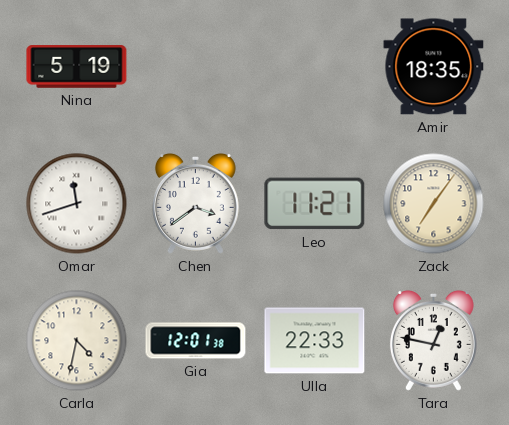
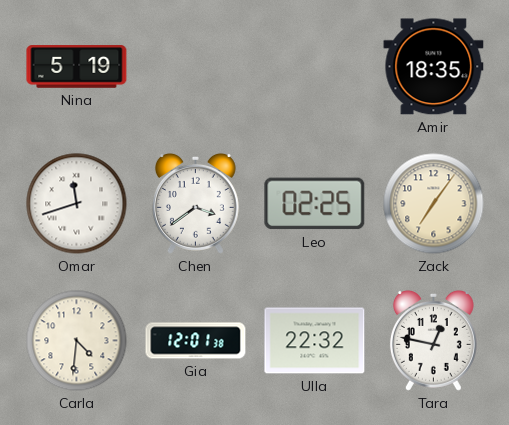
Leo: 11:21 -> 02:25 (315, 204)
Carla: 4:32 -> 4:31 (77, 341)
Ulla: 22:33 -> 22:32 (315, 341)
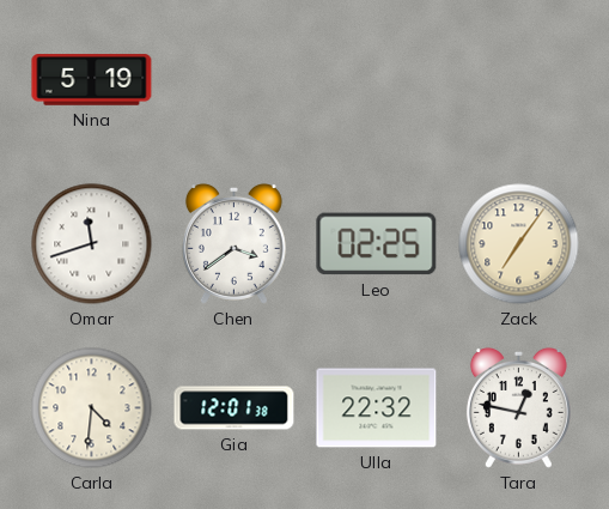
Amir: 18:35 -> none (434, 67)
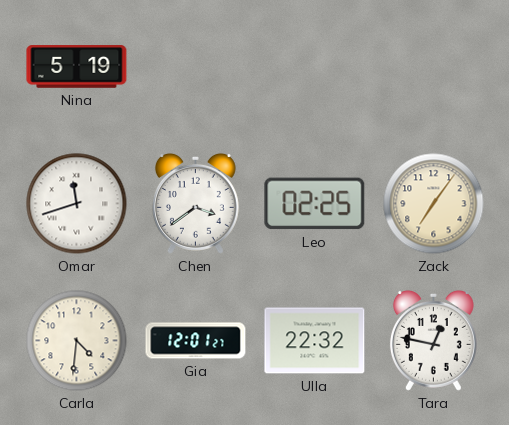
Gia: 12:01:38 -> 12:01:27 (196, 341)
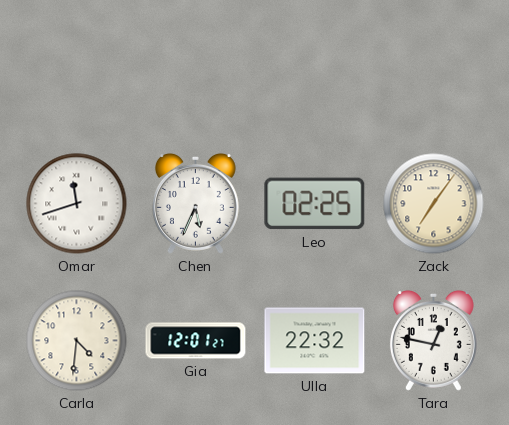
Nina: 5:19 -> none (77, 67)
Chen: 3:39 -> 5:34 (195, 203)
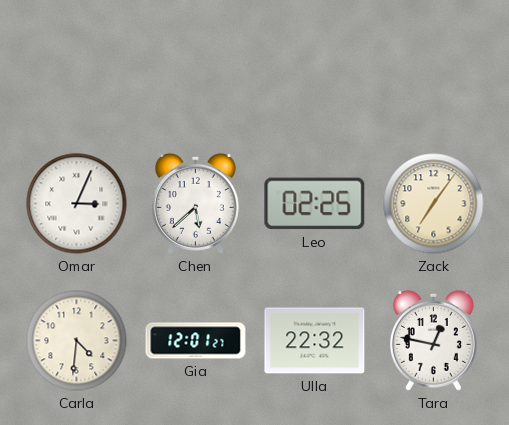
Omar: 11:42 -> 3:04 (77, 204)
Chen: 5:34 -> 5:38 (195, 203)
